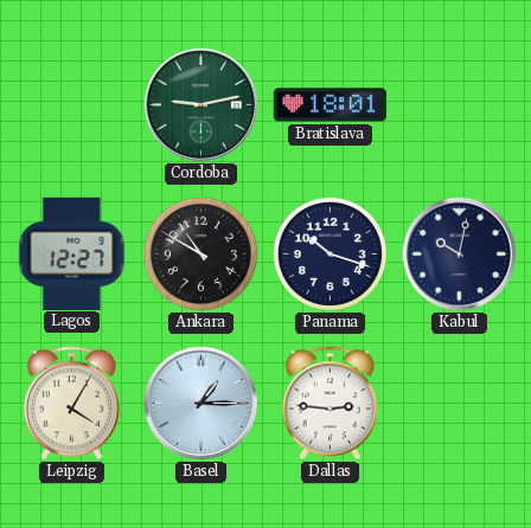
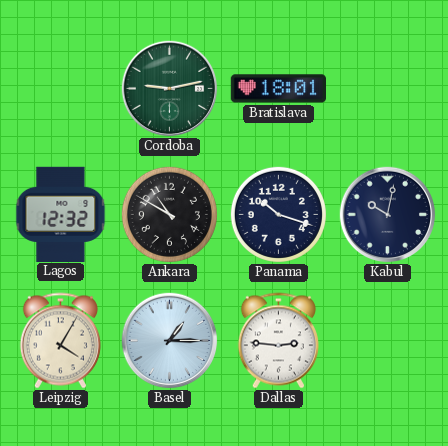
Lagos: 12:27 -> 12:32 (61, 214)
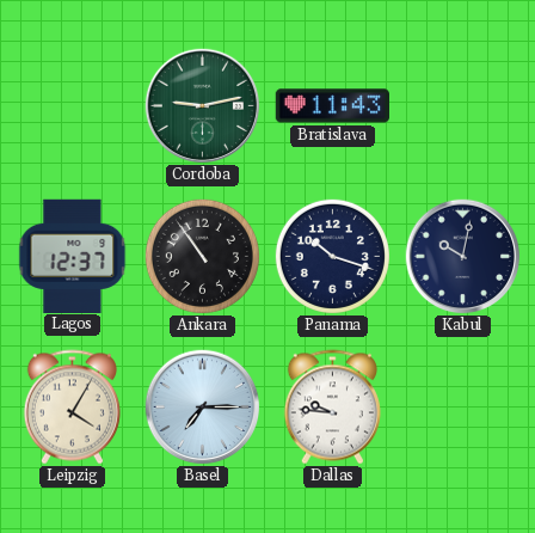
Bratislava: 18:01 -> 11:43 (332, 106)
Lagos: 12:32 -> 12:37 (73, 256)
Ankara: 10:50 -> 10:54 (202, 256)
Basel: 1:15 -> 7:15 (203, 408)
Dallas: 2:46 -> 9:46 (332, 408)
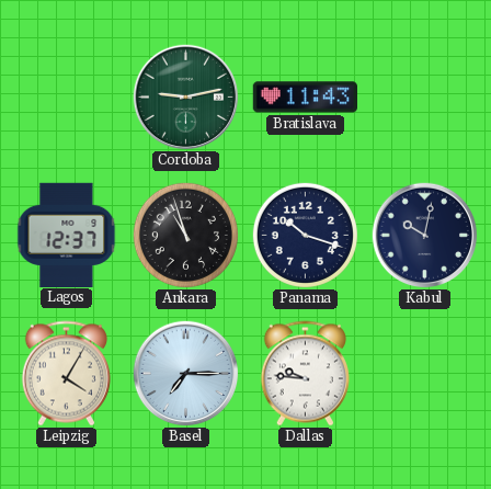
Ankara: 10:54 -> 10:57 (185, 235)
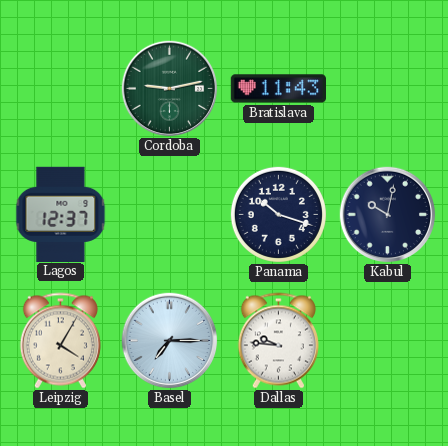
Ankara: 10:57 -> none (185, 235)
